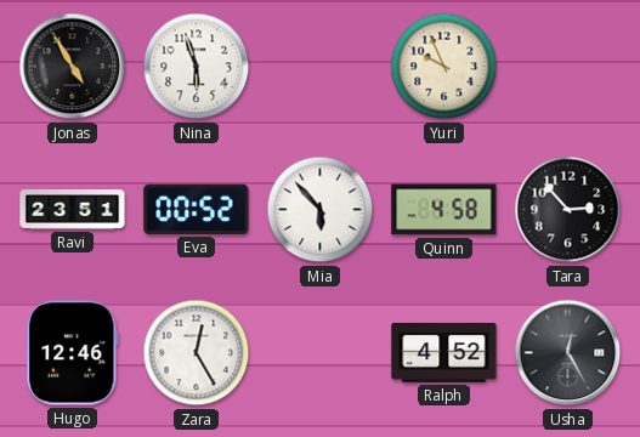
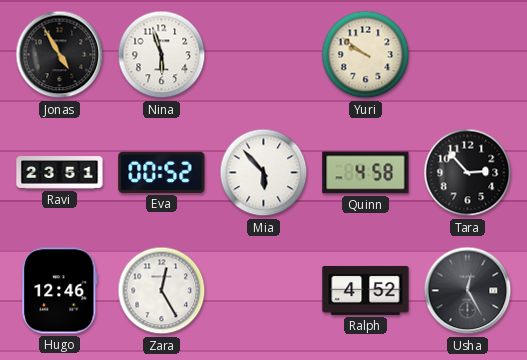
Yuri: 9:56 -> 9:51 (366, 55)
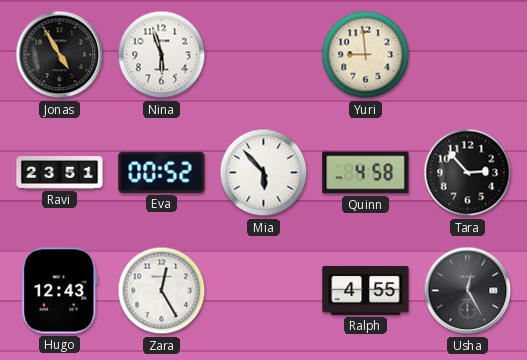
Yuri: 9:51 -> 8:59 (366, 55)
Hugo: 12:46 -> 12:43 (60, 291)
Ralph: 4:52 -> 4:55 (366, 290)
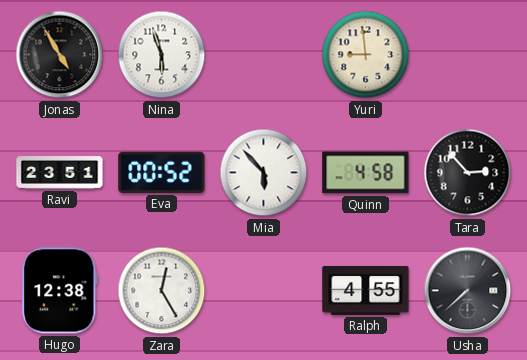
Hugo: 12:43 -> 12:38 (60, 291)
Usha: 12:25 -> 7:38 (468, 291)
